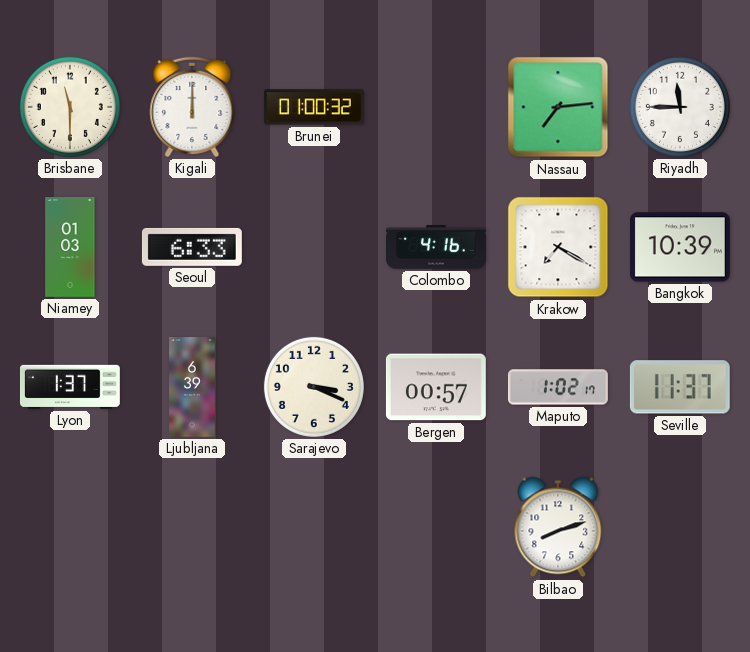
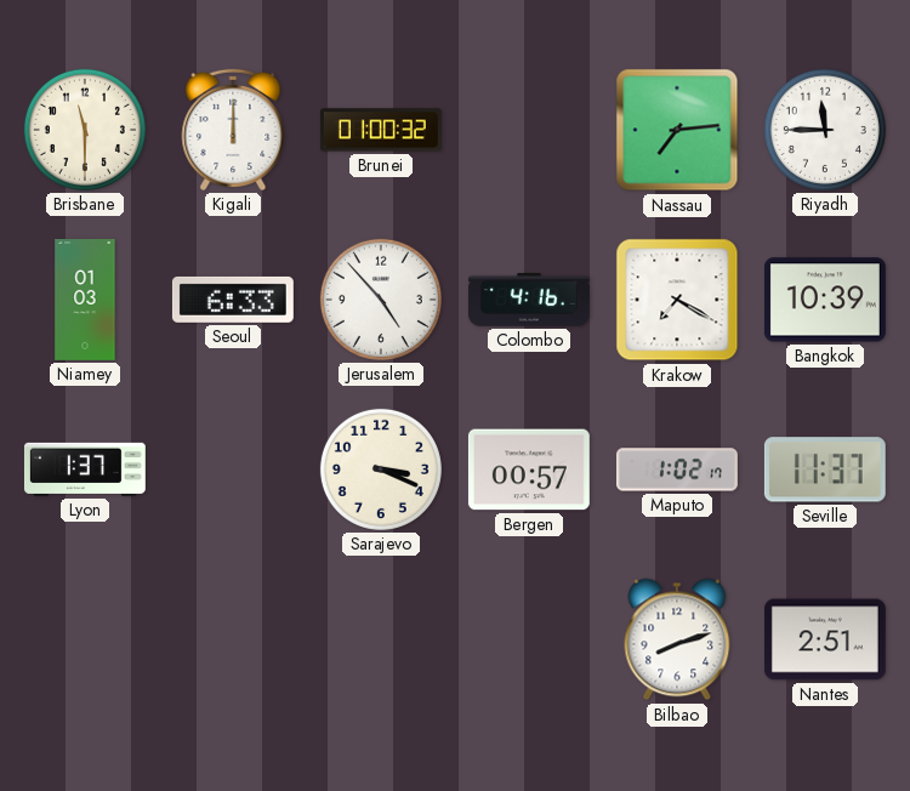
Jerusalem: none -> 4:53 (381, 300)
Ljubljana: 6:39 -> none (192, 388)
Nantes: none -> 2:51 (825, 639)
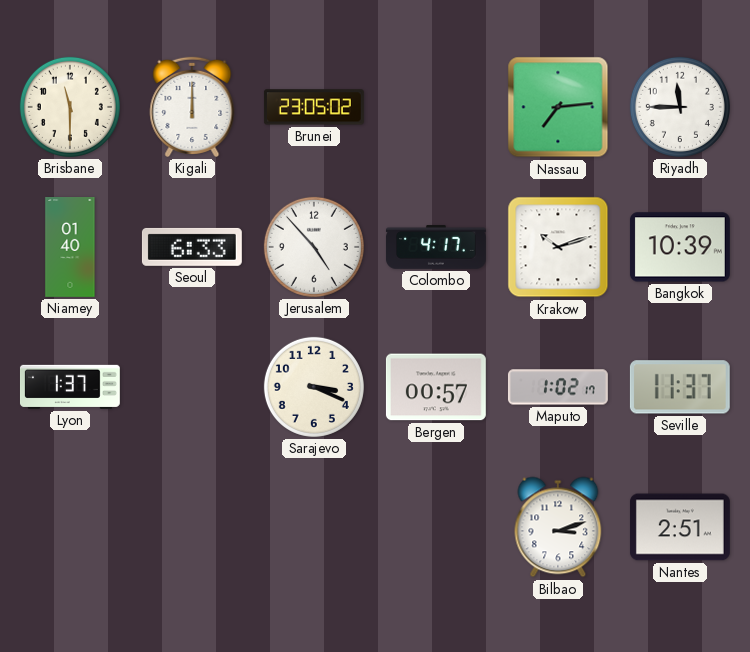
Brunei: 01:00 -> 23:05 (314, 107)
Niamey: 01:03 -> 01:40 (70, 248)
Colombo: 4:16 -> 4:17 (436, 247)
Krakow: 7:20 -> 10:12 (558, 247)
Bilbao: 8:12 -> 3:12 (558, 527)
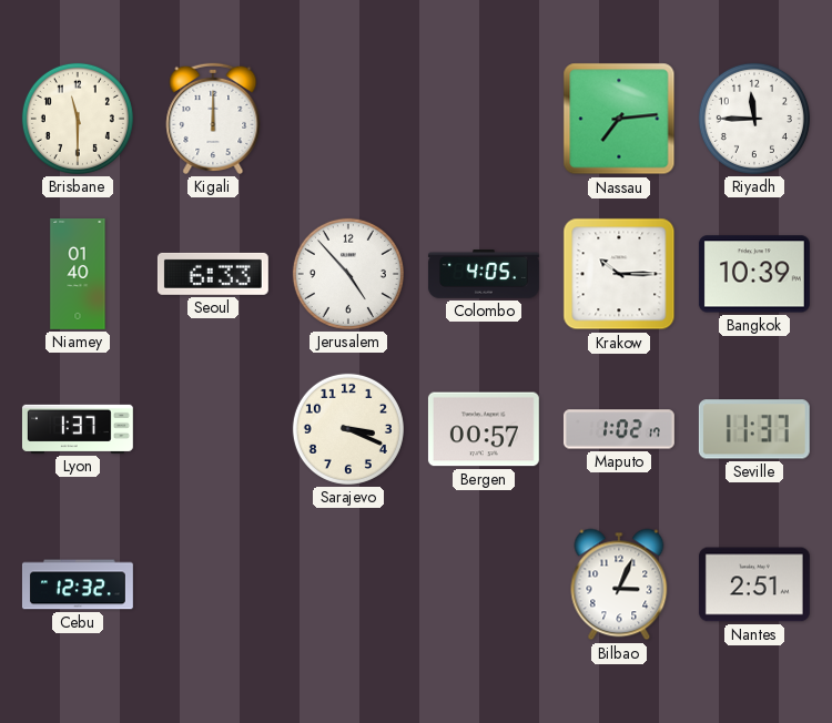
Brunei: 23:05 -> none (314, 107)
Colombo: 4:17 -> 4:05 (484, 274)
Krakow: 10:12 -> 10:15 (619, 274)
Cebu: none -> 12:32 (78, 584)
Bilbao: 3:12 -> 3:04 (619, 584)
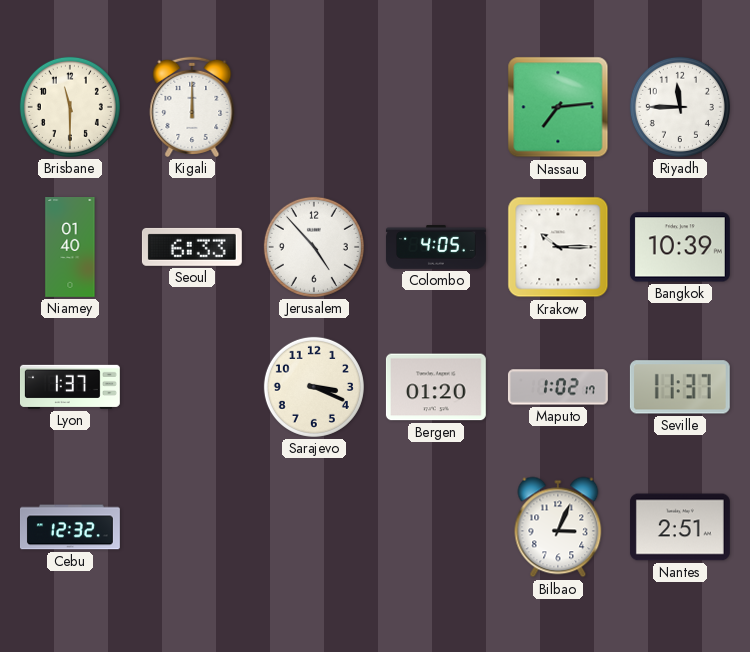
Bergen: 00:57 -> 01:20 (436, 387)
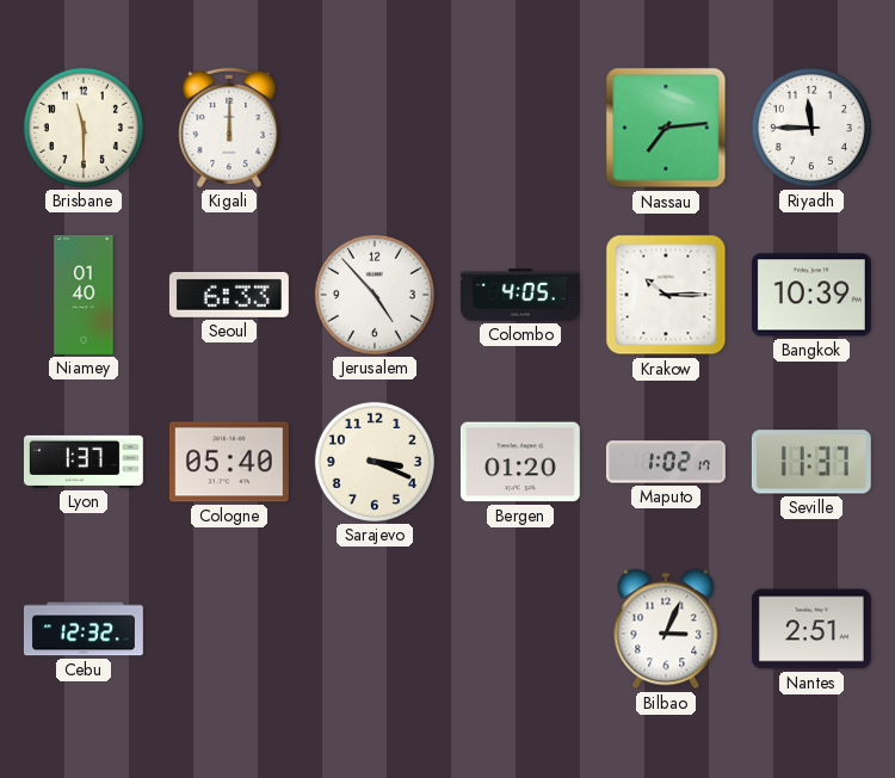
Cologne: none -> 05:40 (229, 462)
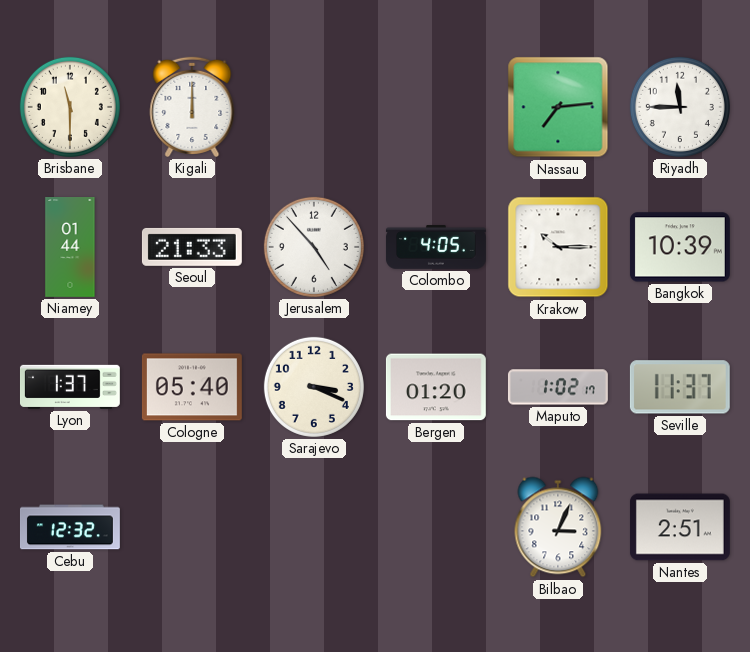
Niamey: 01:40 -> 01:44 (70, 248)
Seoul: 6:33 -> 21:33 (192, 247)
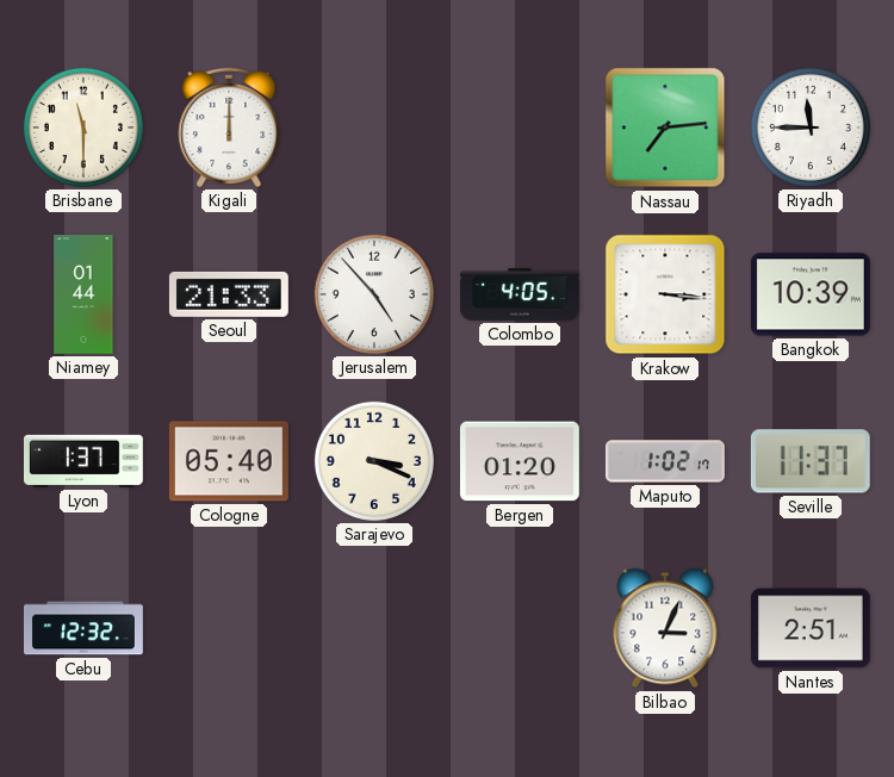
Krakow: 10:15 -> 3:16 (665, 294)
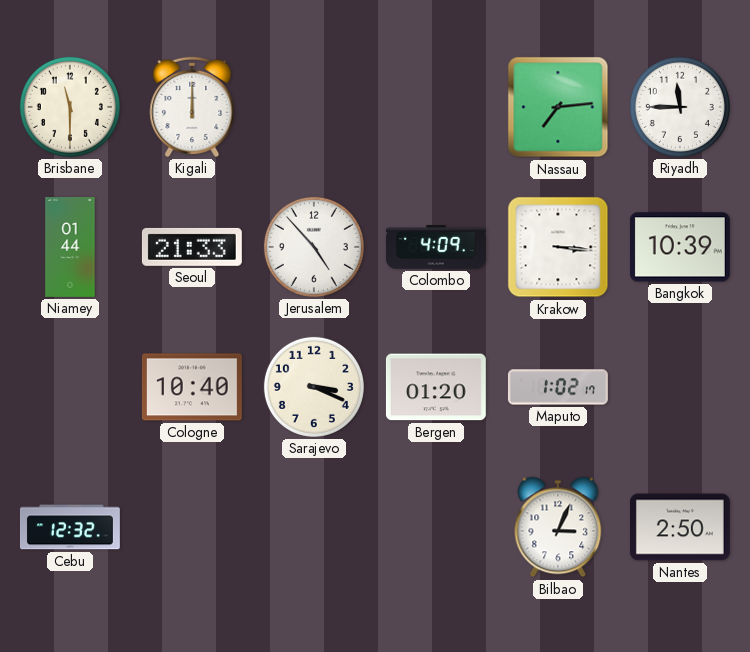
Colombo: 4:05 -> 4:09 (436, 247)
Lyon: 1:37 -> none (83, 461)
Cologne: 05:40 -> 10:40 (192, 387)
Seville: 11:37 -> none (811, 461)
Nantes: 2:51 -> 2:50 (680, 527)
